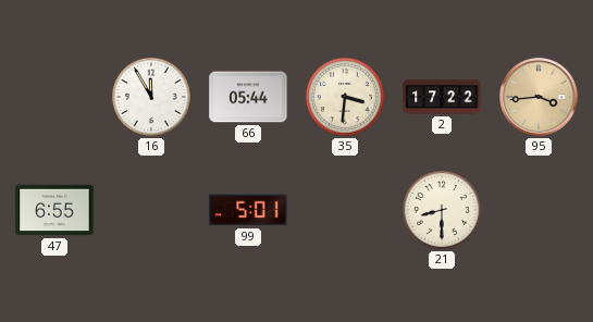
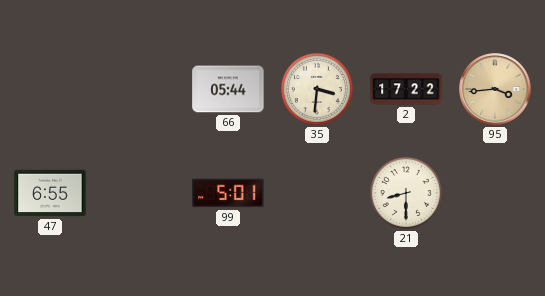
16: 11:55 -> none (151, 97)
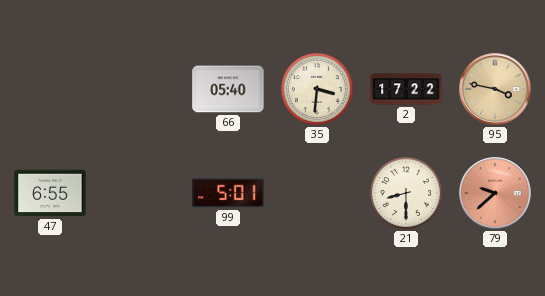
66: 05:44 -> 05:40 (228, 89)
95: 3:44 -> 3:47 (495, 89)
79: none -> 9:38 (495, 193)
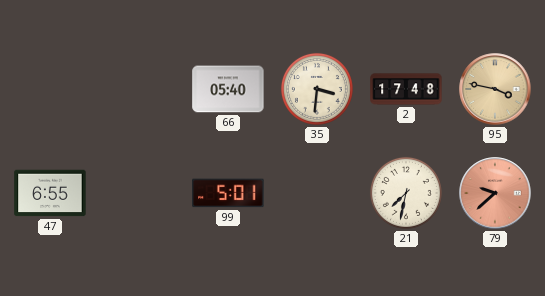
2: 17:22 -> 17:48 (406, 89)
21: 8:30 -> 7:32 (406, 193)
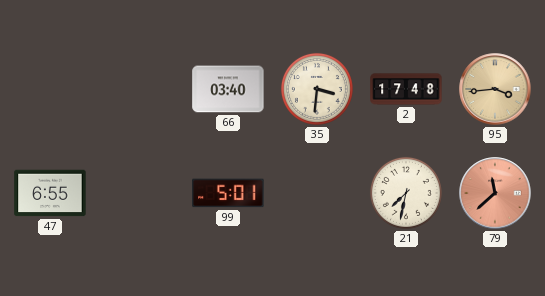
66: 05:40 -> 03:40 (228, 89)
95: 3:47 -> 3:44 (495, 89)
79: 9:38 -> 11:38 (495, 193)
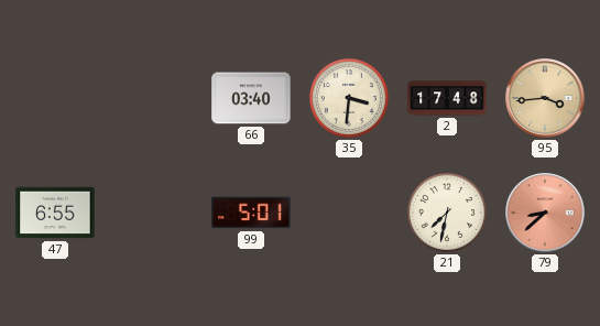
79: 11:38 -> 8:38 (545, 213)
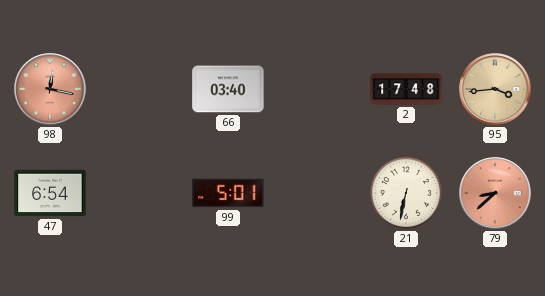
98: none -> 12:17 (50, 89)
35: 3:31 -> none (349, 98)
47: 6:55 -> 6:54 (50, 193)
21: 7:32 -> 6:32 (406, 193)
